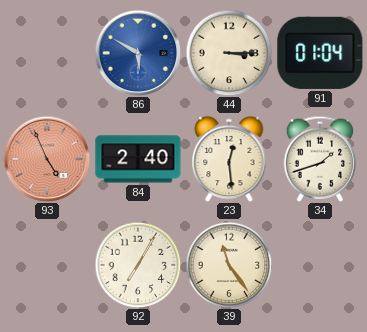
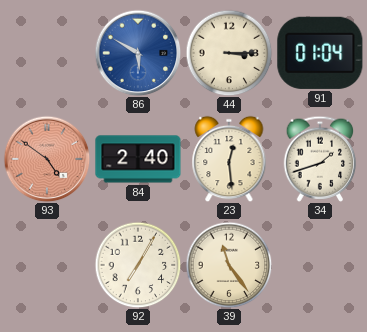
93: 4:56 -> 4:51 (47, 159)
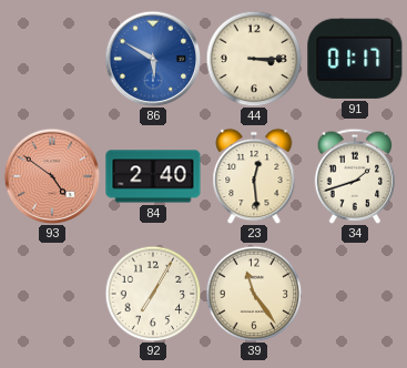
91: 01:04 -> 01:17 (355, 59)
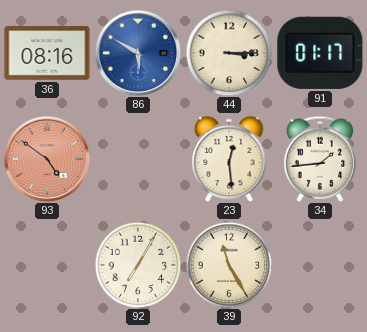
36: none -> 08:16 (47, 53)
84: 2:40 -> none (153, 176)
34: 1:42 -> 1:44 (320, 159)
39: 11:24 -> 11:25 (229, 265)
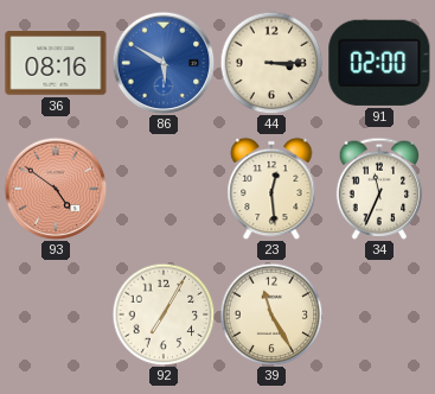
91: 01:17 -> 02:00 (379, 63)
34: 1:44 -> 11:34 (379, 189)
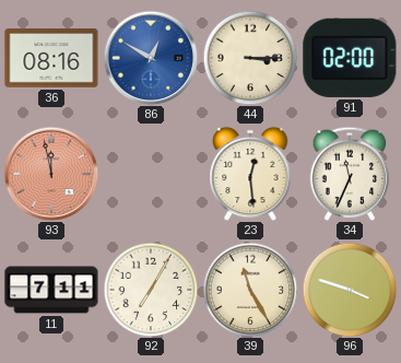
86: 5:50 -> 12:50 (151, 58)
93: 4:51 -> 11:58 (51, 174)
11: none -> 7:11 (51, 290)
96: none -> 3:48 (350, 290)
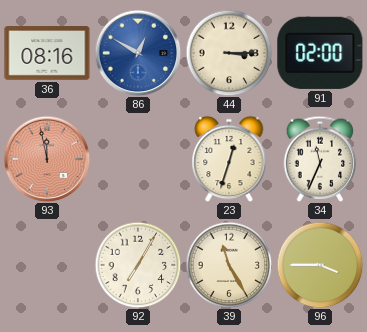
23: 12:29 -> 12:33 (229, 159)
11: 7:11 -> none (51, 290)
96: 3:48 -> 3:45 (320, 265)
